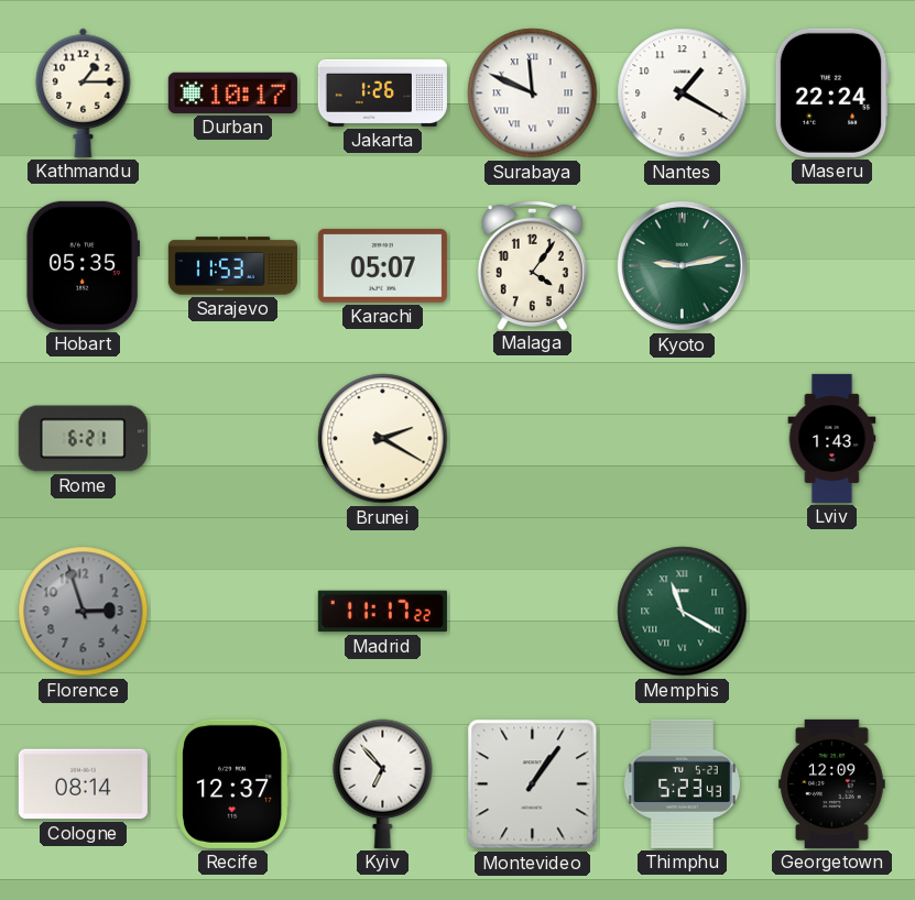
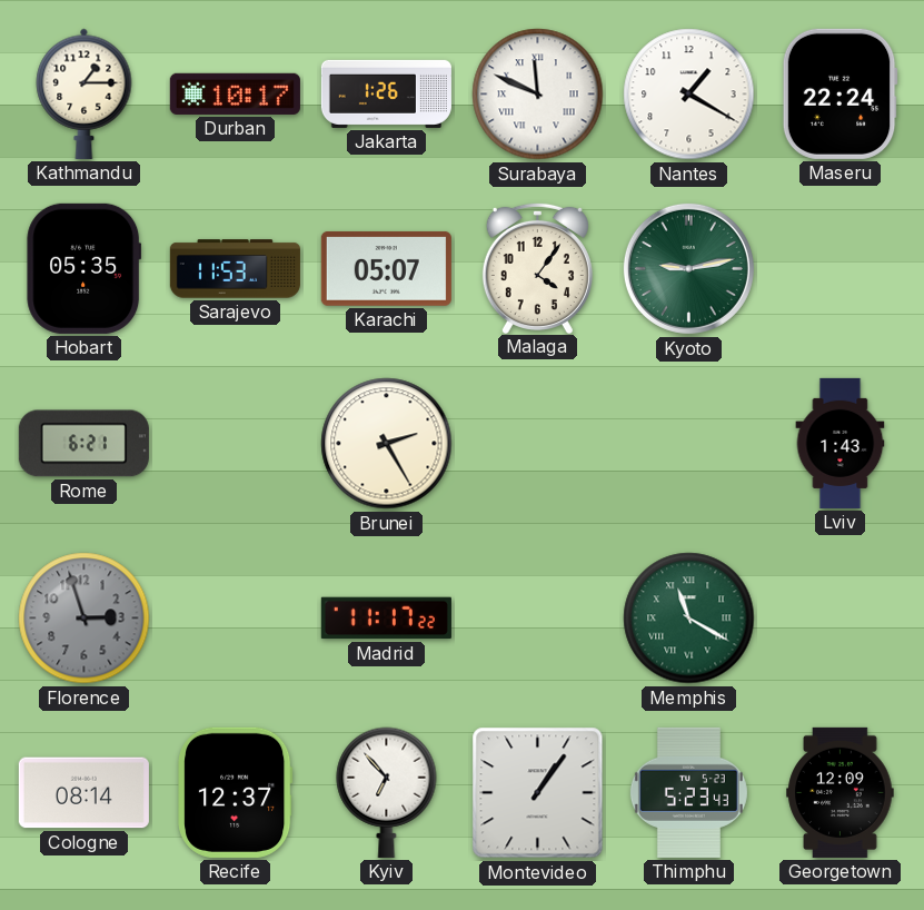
Brunei: 2:20 -> 2:25 (387, 444)
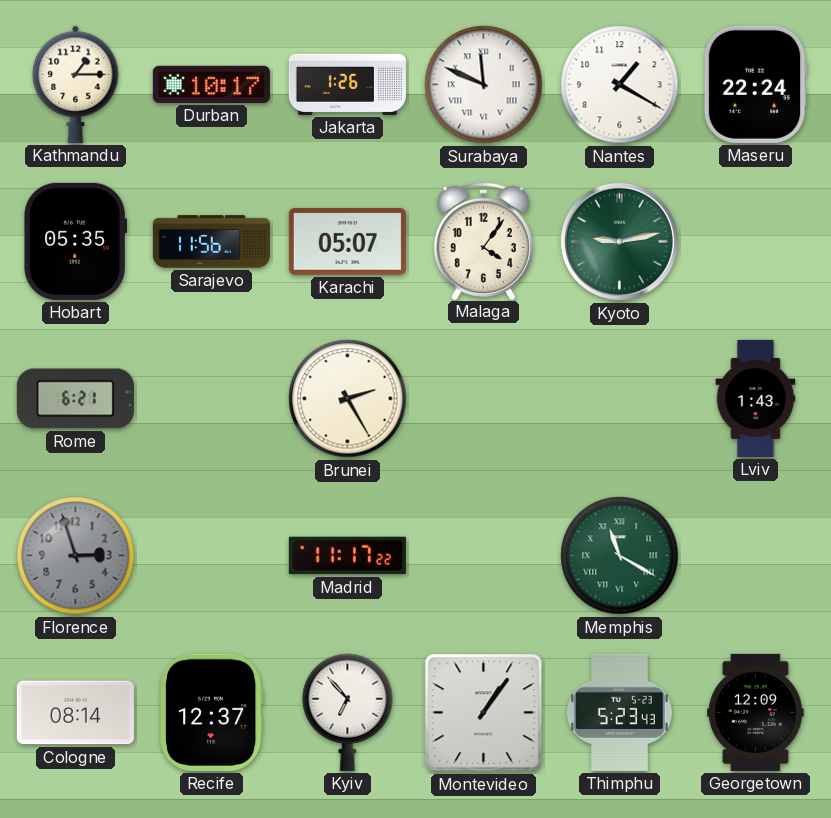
Sarajevo: 11:53 -> 11:56 (211, 242)
